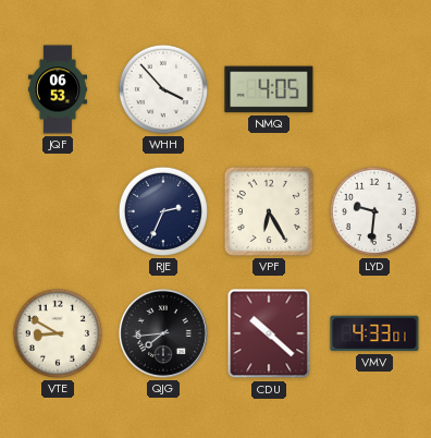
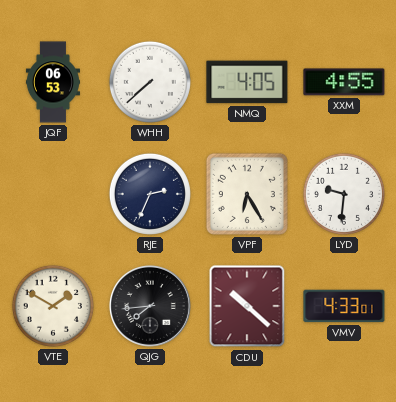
WHH: 3:53 -> 7:38 (150, 82)
XXM: none -> 4:55 (344, 82)
VTE: 8:50 -> 1:50 (53, 306)
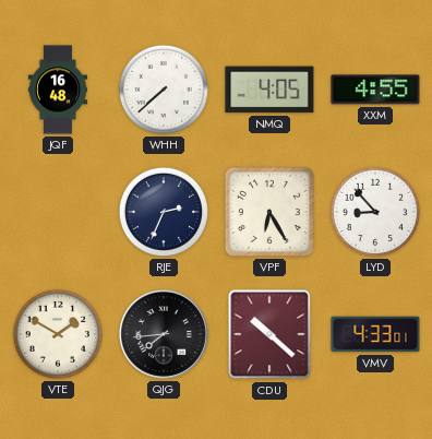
JQF: 06:53 -> 16:48 (58, 90)
LYD: 9:31 -> 8:53 (375, 212)
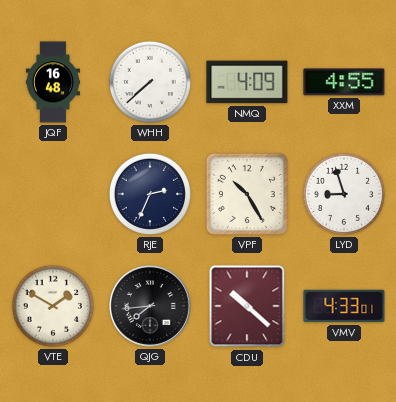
NMQ: 4:05 -> 4:09 (247, 82)
VPF: 6:25 -> 10:25 (247, 194)
LYD: 8:53 -> 8:57 (344, 194)
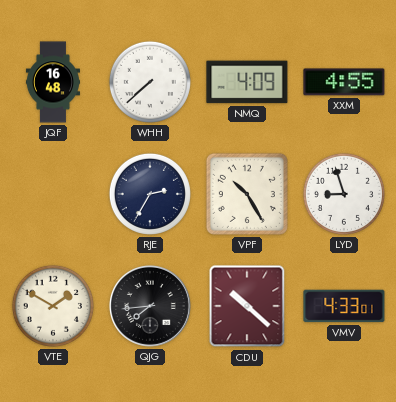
RJE: 2:34 -> 2:35 (150, 194)
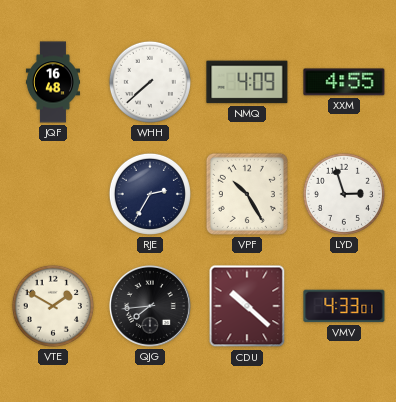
LYD: 8:57 -> 2:57 (344, 194)
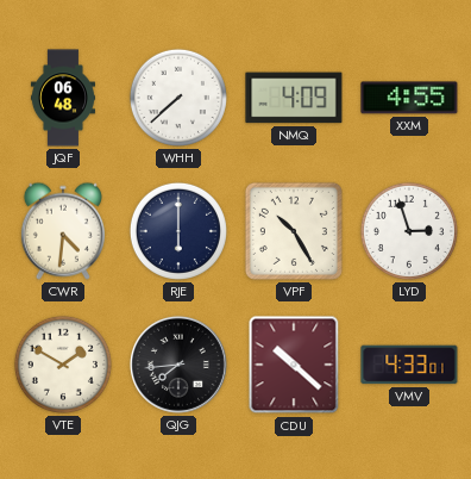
JQF: 16:48 -> 06:48 (63, 98)
CWR: none -> 4:31 (63, 231)
RJE: 2:35 -> 6:00 (178, 231)
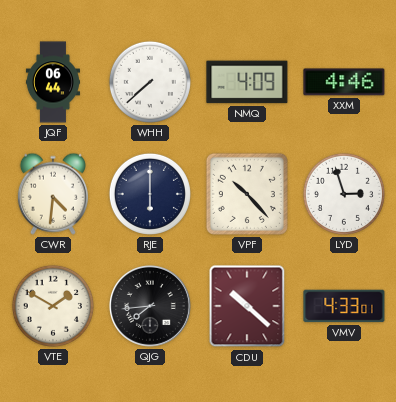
JQF: 06:48 -> 06:44 (53, 82)
XXM: 4:55 -> 4:46 (344, 82)
VPF: 10:25 -> 10:23 (247, 194)
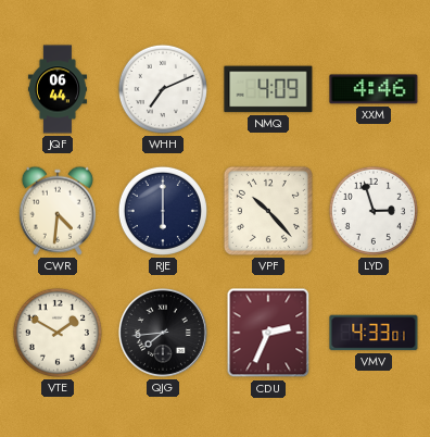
WHH: 7:38 -> 7:11 (163, 89)
CDU: 10:22 -> 2:34 (268, 333)
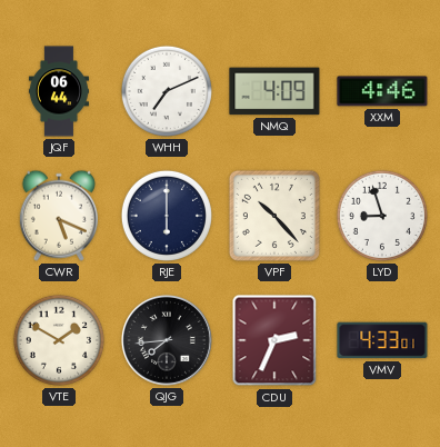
CWR: 4:31 -> 5:19 (59, 216)
LYD: 2:57 -> 8:57 (382, 216)
